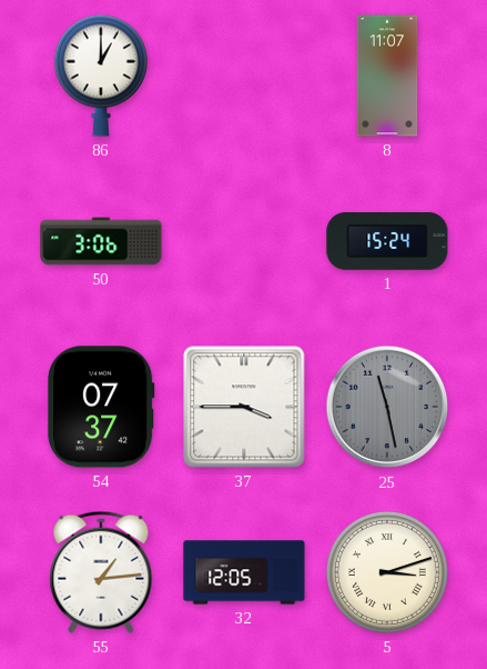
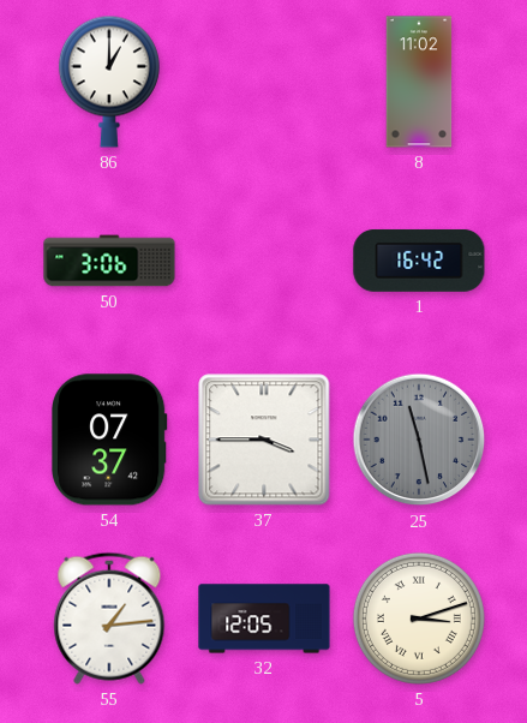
8: 11:07 -> 11:02 (419, 82)
1: 15:24 -> 16:42 (419, 261)
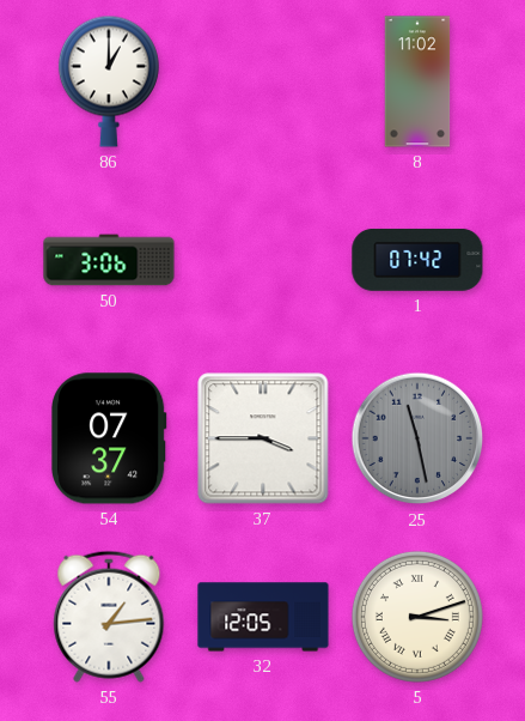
1: 16:42 -> 07:42 (417, 260)
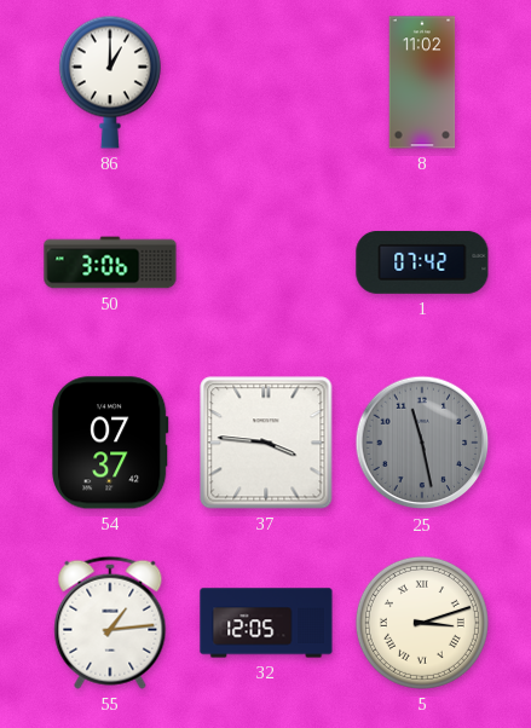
37: 3:45 -> 3:46 (266, 443)
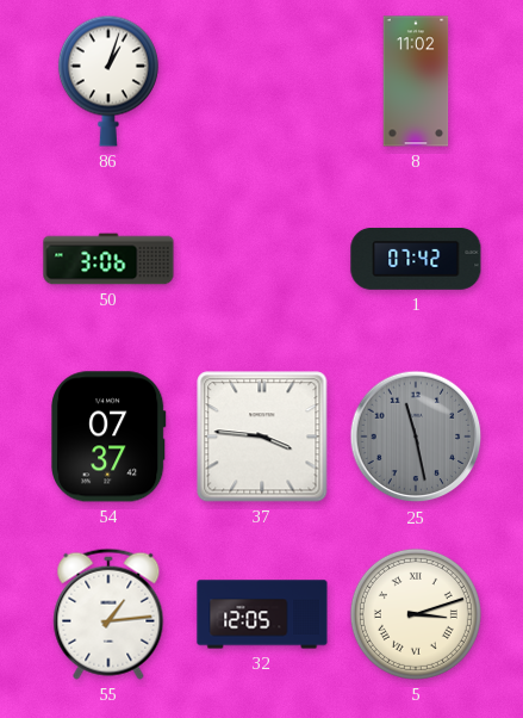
86: 1:00 -> 1:03 (108, 81)
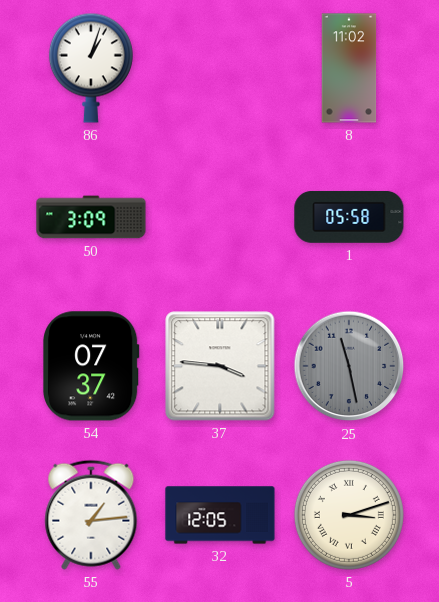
50: 3:06 -> 3:09 (91, 217)
1: 07:42 -> 05:58 (349, 217)
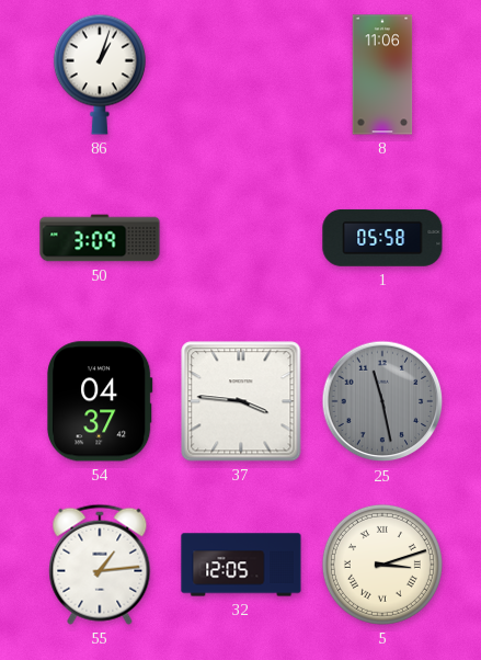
8: 11:02 -> 11:06 (382, 75)
54: 07:37 -> 04:37 (101, 401)
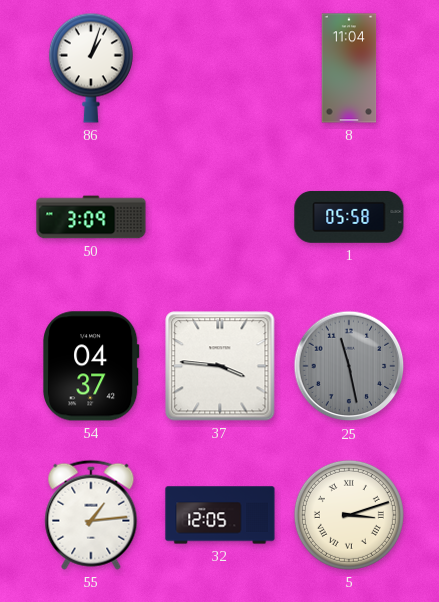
8: 11:06 -> 11:04 (349, 68)
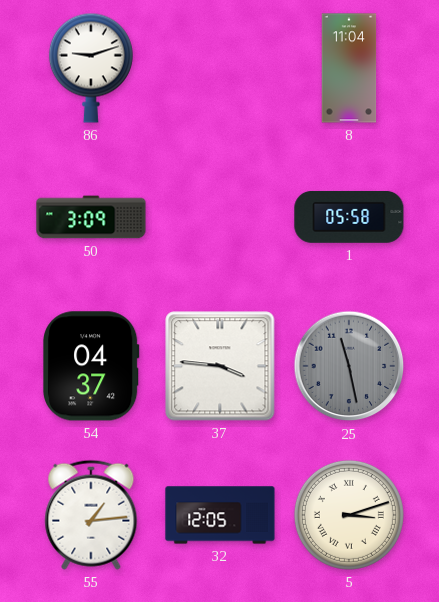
86: 1:03 -> 9:12 (91, 68)
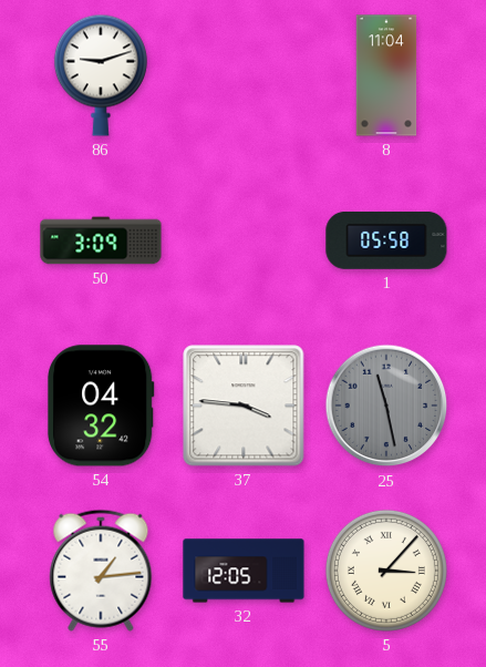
54: 04:37 -> 04:32 (102, 406)
5: 3:12 -> 3:07 (386, 571)
